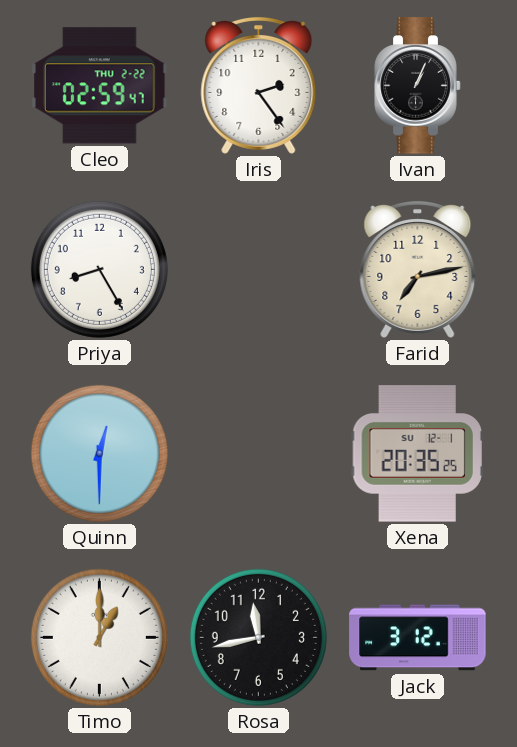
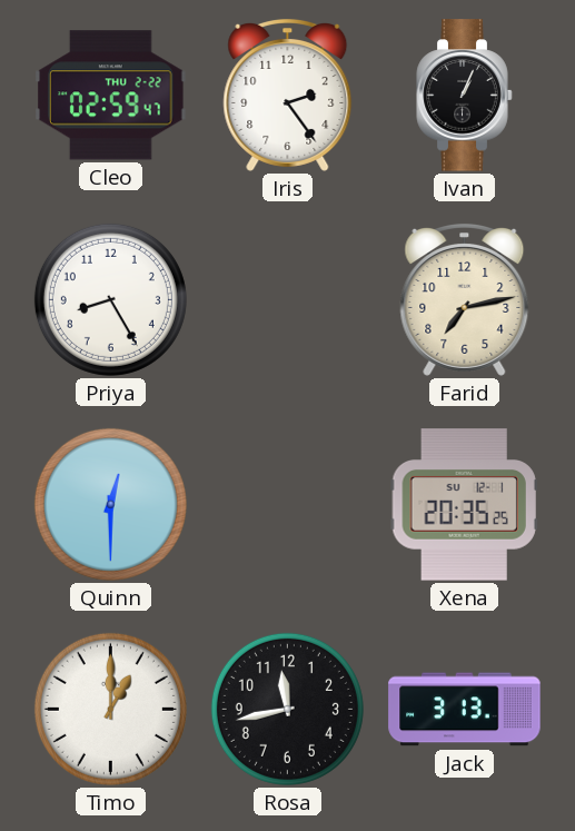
Jack: 3:12 -> 3:13 (465, 710)
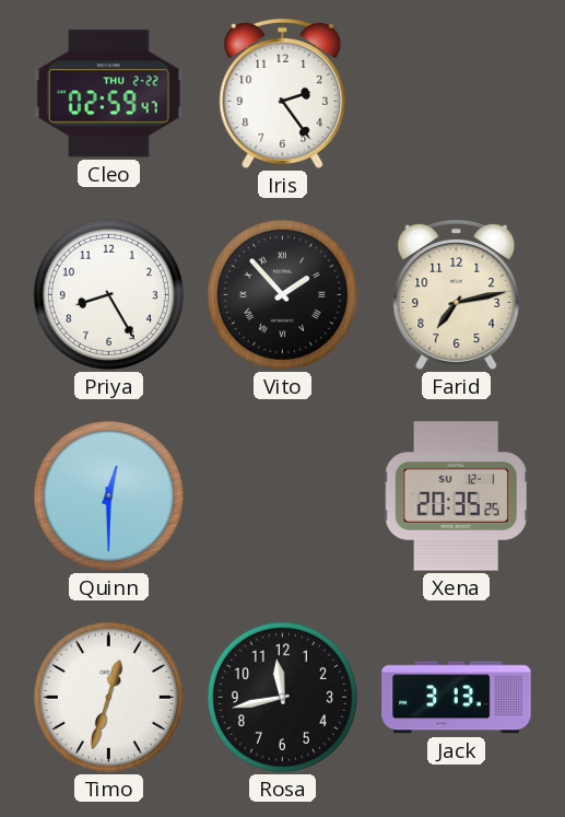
Ivan: 1:04 -> none (465, 96)
Vito: none -> 1:53 (282, 294)
Timo: 1:00 -> 12:33 (108, 697)
